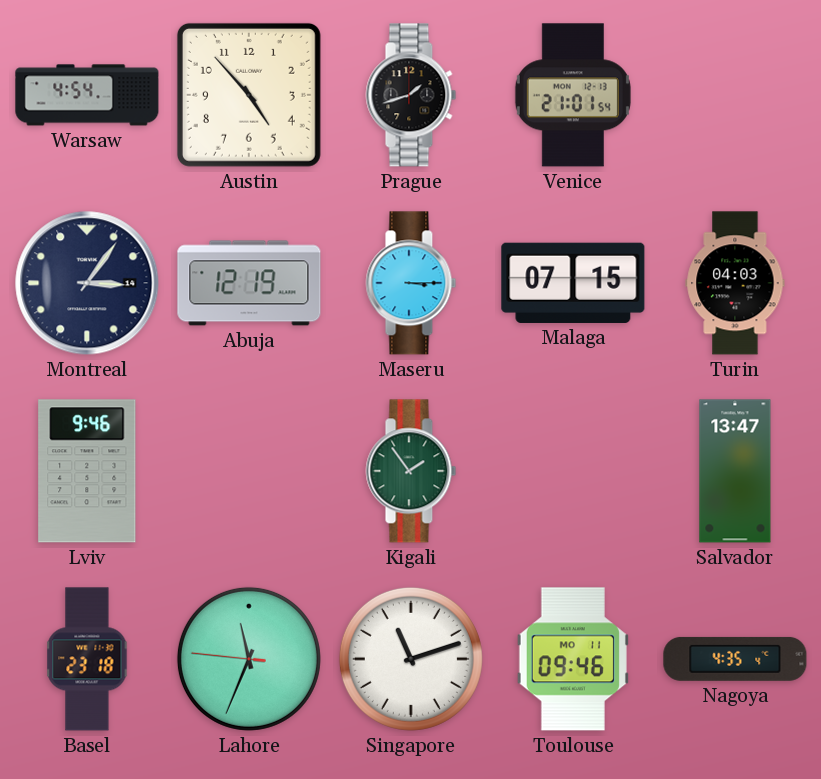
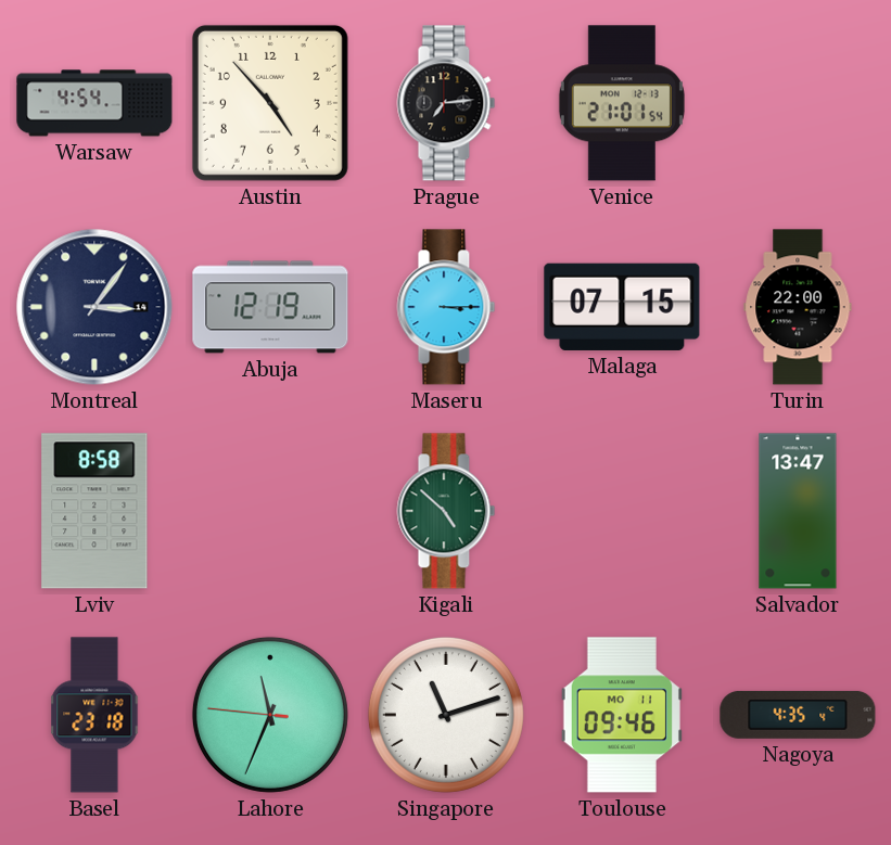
Prague: 1:42 -> 7:14 (446, 103)
Turin: 04:03 -> 22:00 (798, 307)
Lviv: 9:46 -> 8:58 (94, 511)
Kigali: 1:54 -> 4:52 (446, 511)
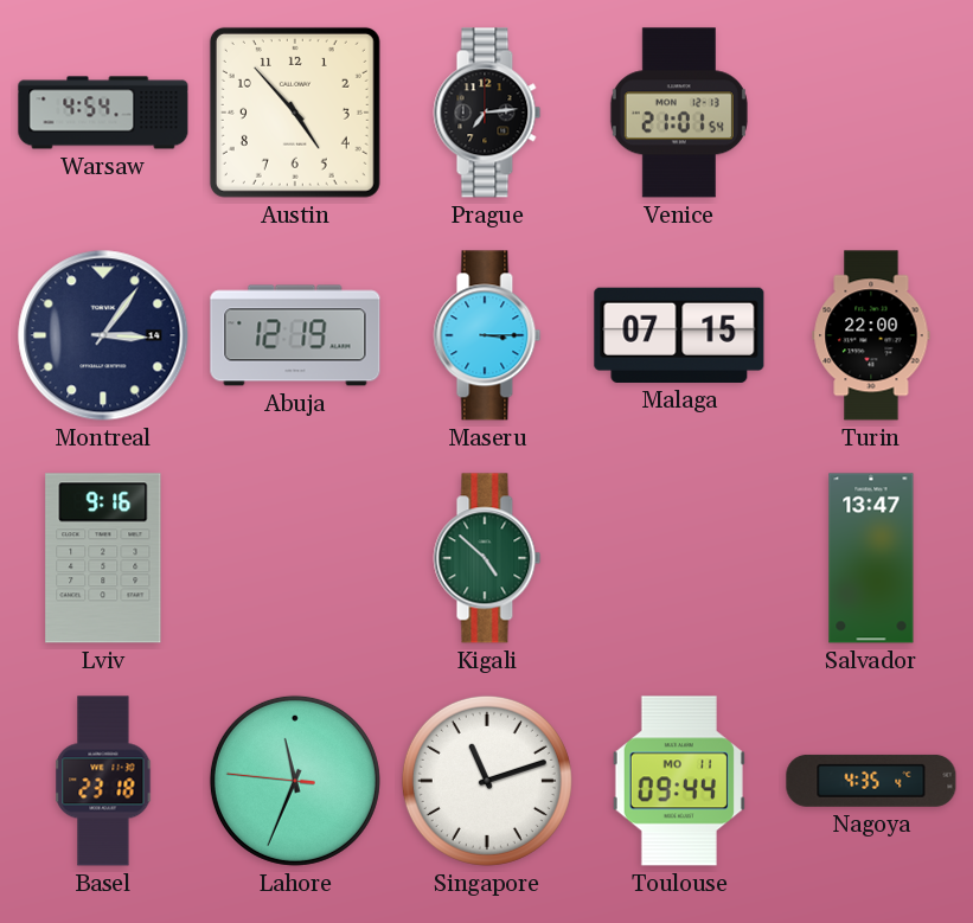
Lviv: 8:58 -> 9:16 (103, 558)
Toulouse: 09:46 -> 09:44 (679, 781)
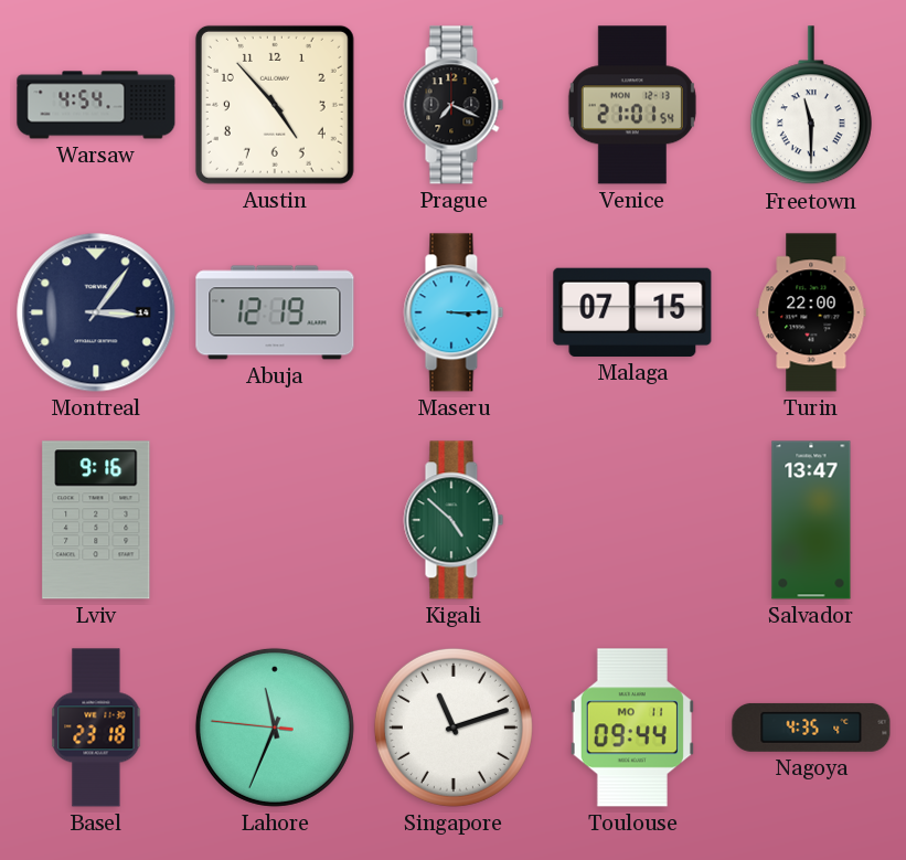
Prague: 7:14 -> 7:19 (454, 105)
Freetown: none -> 11:30 (811, 106)
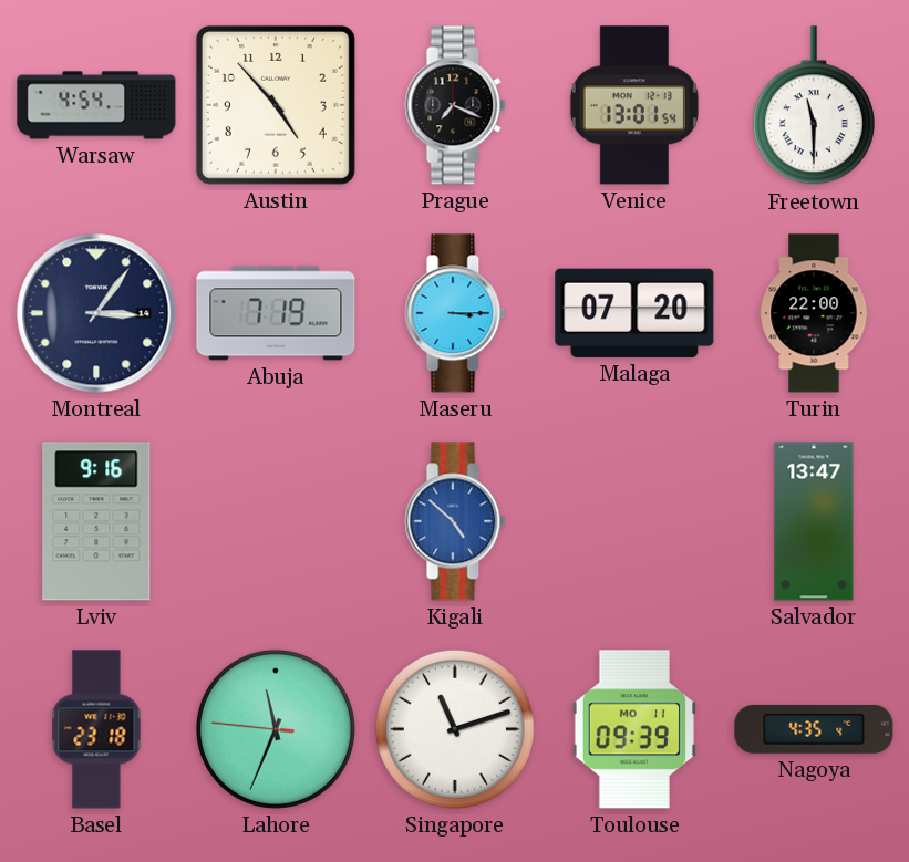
Venice: 21:01 -> 13:01 (634, 105)
Abuja: 12:19 -> 7:19 (276, 313)
Malaga: 07:15 -> 07:20 (634, 313)
Kigali dial: green -> blue (455, 521)
Toulouse: 09:44 -> 09:39 (634, 729)
